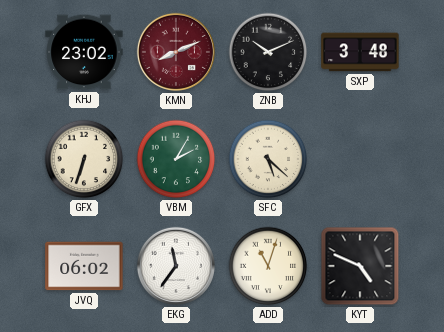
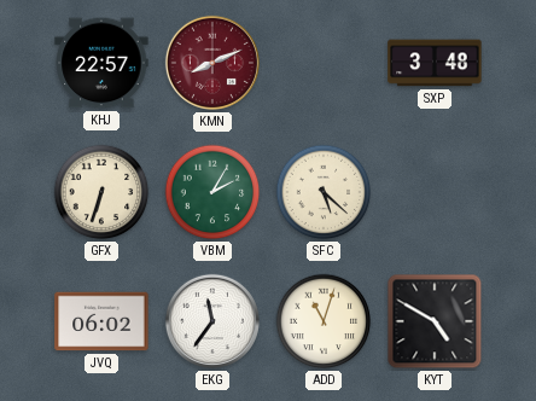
KHJ: 23:02 -> 22:57 (101, 63)
ZNB: 10:11 -> none (268, 52)
KYT: 4:49 -> 4:50 (435, 321)
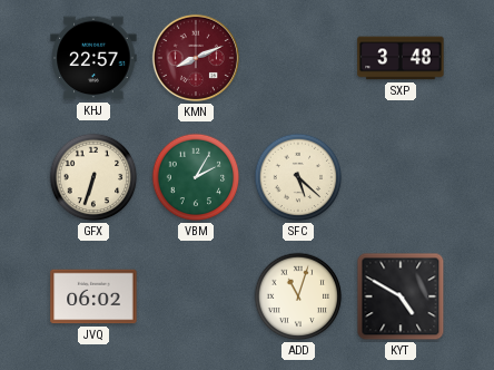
EKG: 11:36 -> none (212, 321)
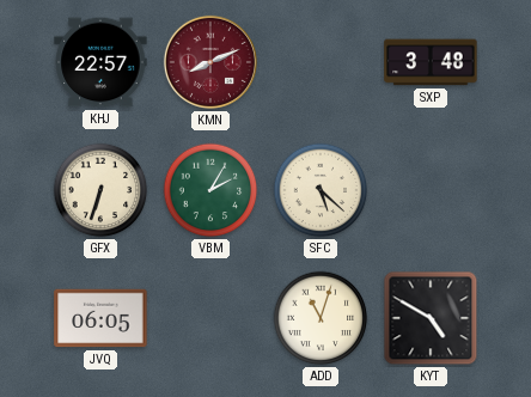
JVQ: 06:02 -> 06:05 (100, 318)
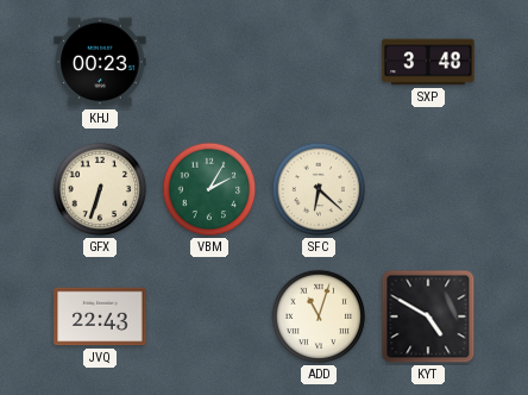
KHJ: 22:57 -> 00:23 (100, 62)
KMN: 8:11 -> none (210, 62)
SFC: 5:22 -> 6:22 (319, 189)
JVQ: 06:05 -> 22:43 (100, 316)
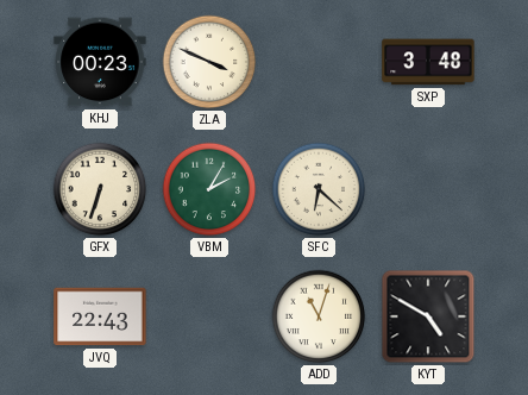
ZLA: none -> 3:49 (209, 62)
